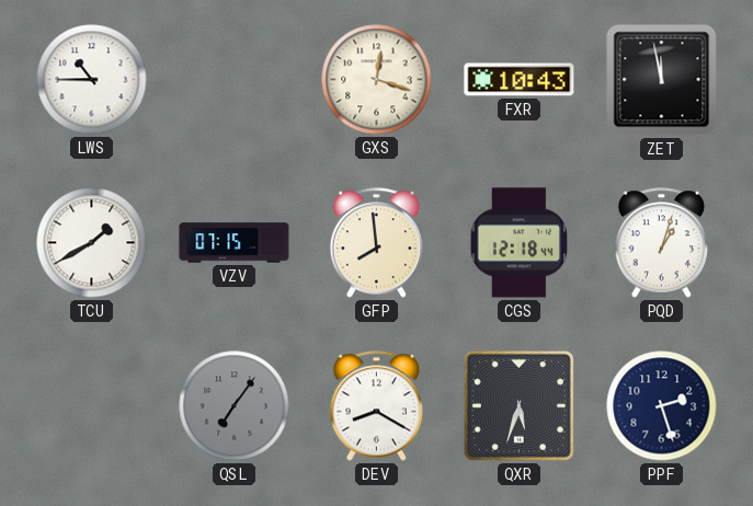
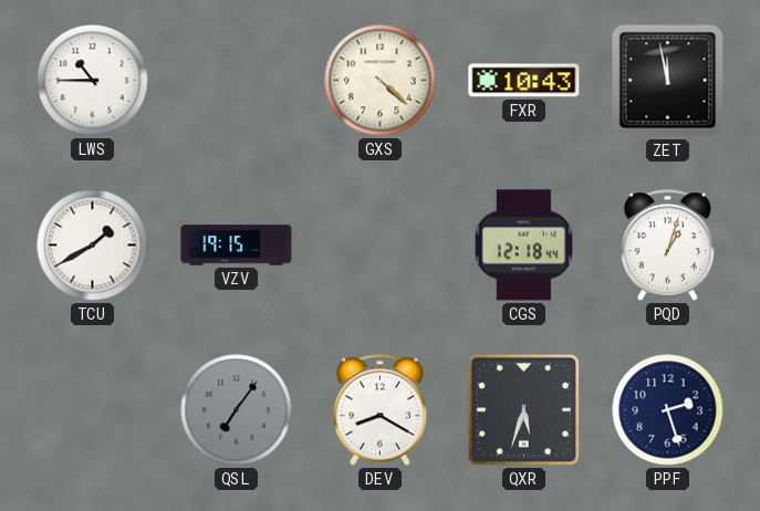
GXS: 12:18 -> 4:22 (381, 81)
VZV: 07:15 -> 19:15 (237, 246)
GFP: 7:59 -> none (376, 243)
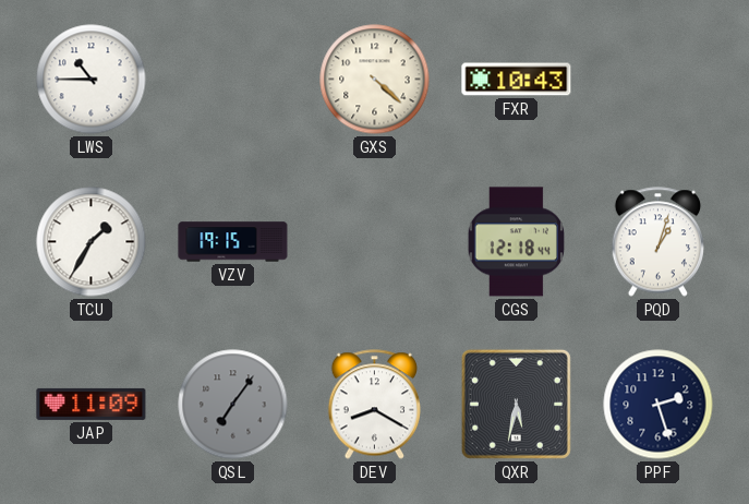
ZET: 11:58 -> none (668, 81)
TCU: 1:40 -> 1:35 (92, 242)
JAP: none -> 11:09 (92, 404)
QXR: 5:33 -> 5:32 (516, 404)
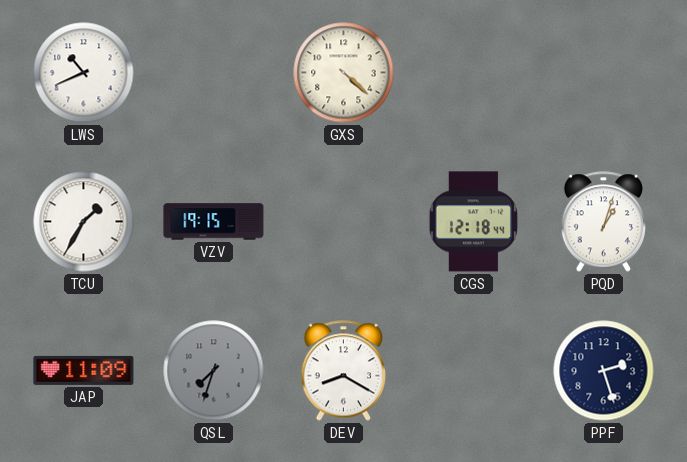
LWS: 10:45 -> 10:41 (84, 73)
FXR: 10:43 -> none (517, 80)
QSL: 7:06 -> 7:33 (214, 371)
QXR: 5:32 -> none (516, 404)
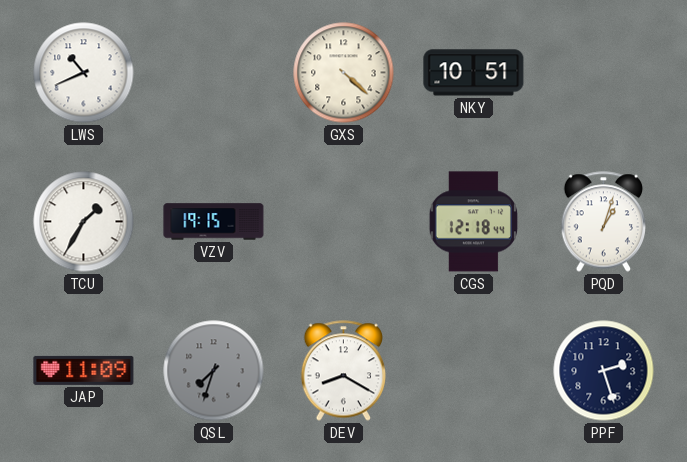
NKY: none -> 10:51 (474, 73)
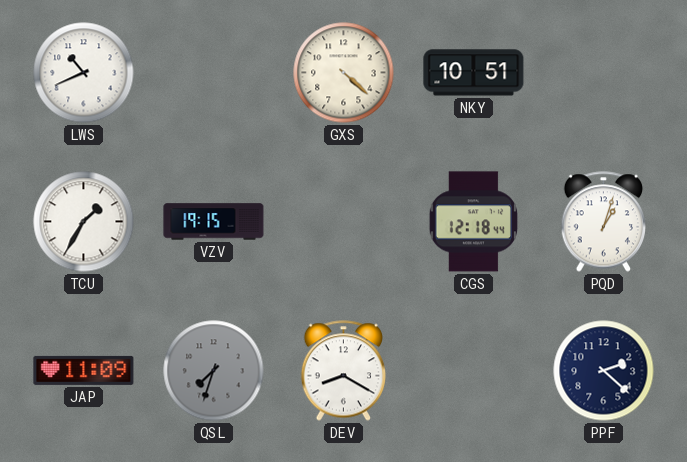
PPF: 2:27 -> 2:22 (604, 371)
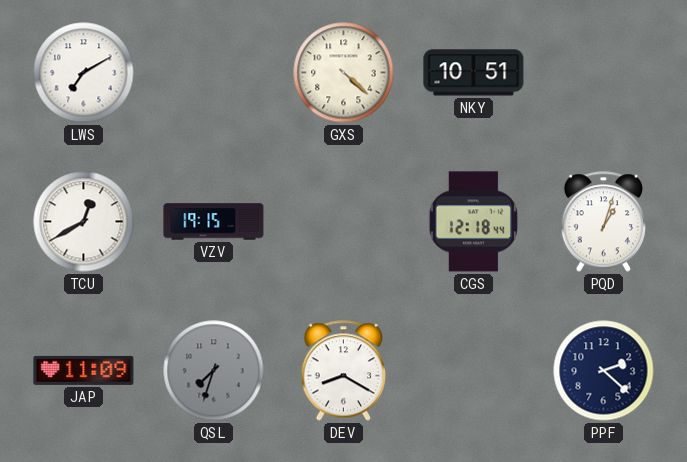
LWS: 10:41 -> 7:10 (84, 73)
TCU: 1:35 -> 12:40 (84, 222)
